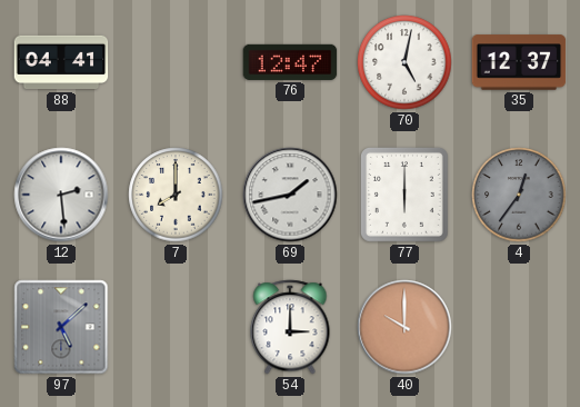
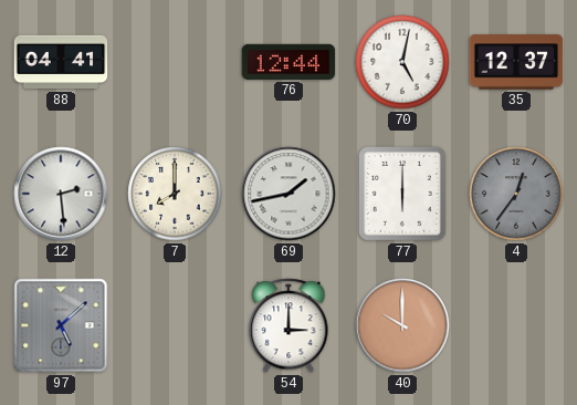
76: 12:47 -> 12:44 (288, 62)
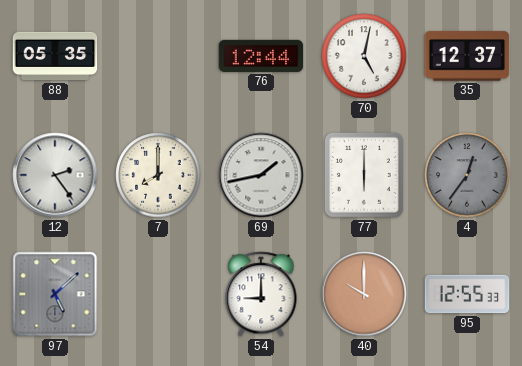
88: 04:41 -> 05:35 (55, 56)
12: 2:29 -> 2:24 (55, 175)
54: 3:00 -> 9:00 (261, 294)
95: none -> 12:55 (467, 294)
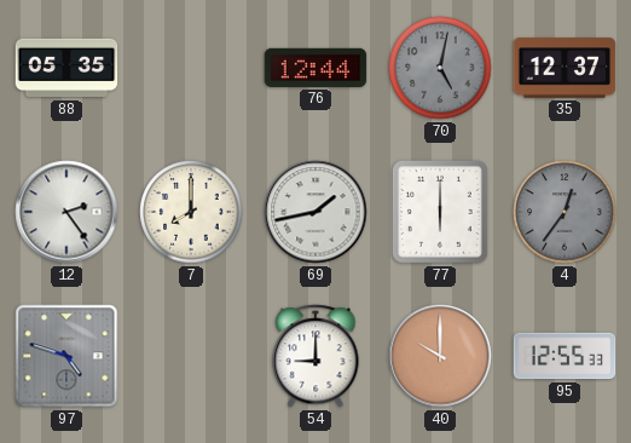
70 dial: white -> grey (440, 68)
97: 5:08 -> 4:48 (66, 356)
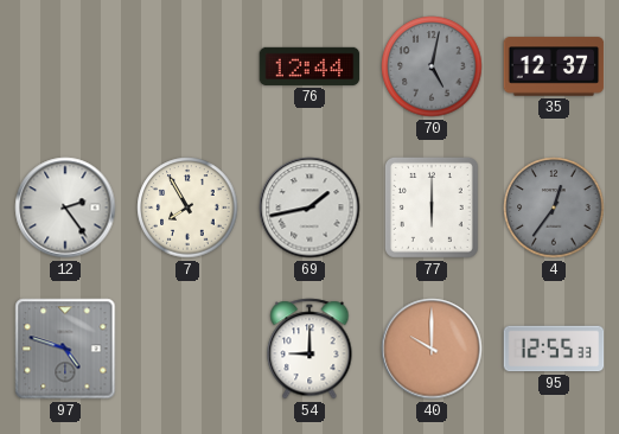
88: 05:35 -> none (66, 68)
7: 8:00 -> 7:55 (187, 208)
